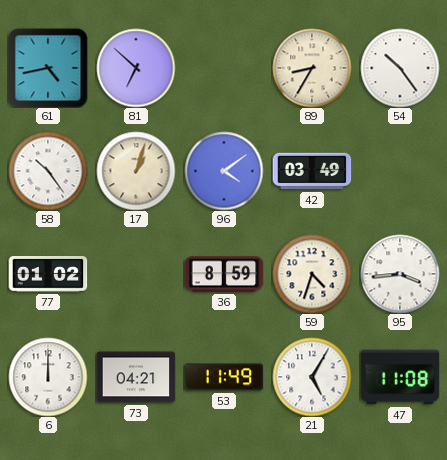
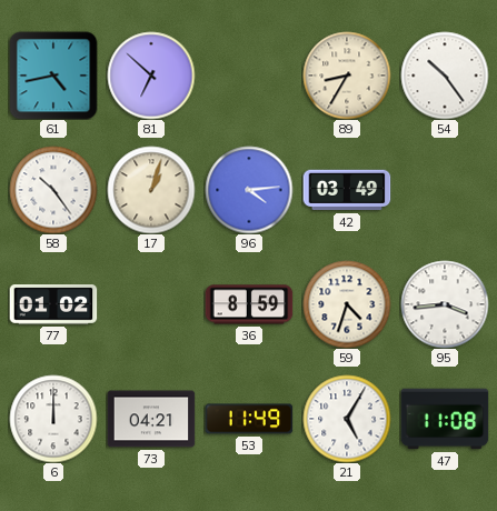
96: 4:09 -> 4:14 (249, 190)
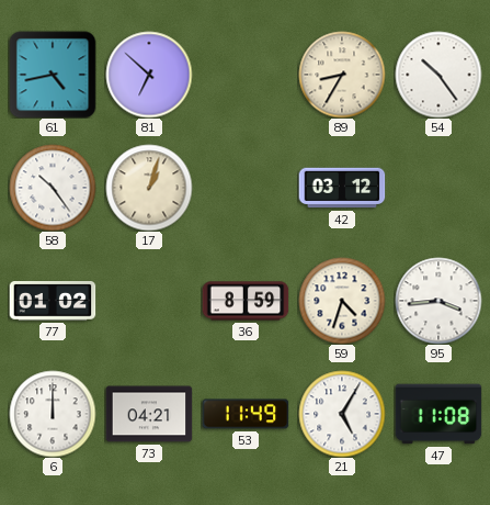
96: 4:14 -> none (249, 190)
42: 03:49 -> 03:12 (342, 188)
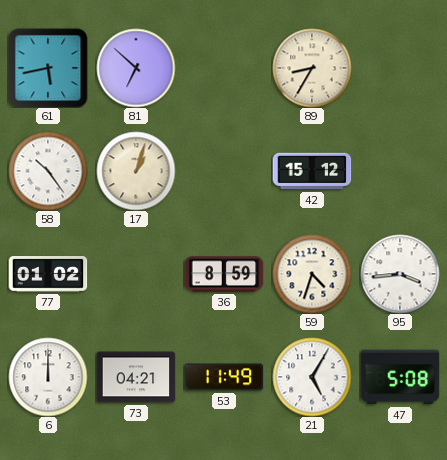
61: 4:43 -> 5:43 (48, 68)
54: 10:24 -> none (438, 75)
42: 03:12 -> 15:12 (312, 171)
47: 11:08 -> 5:08 (400, 377)
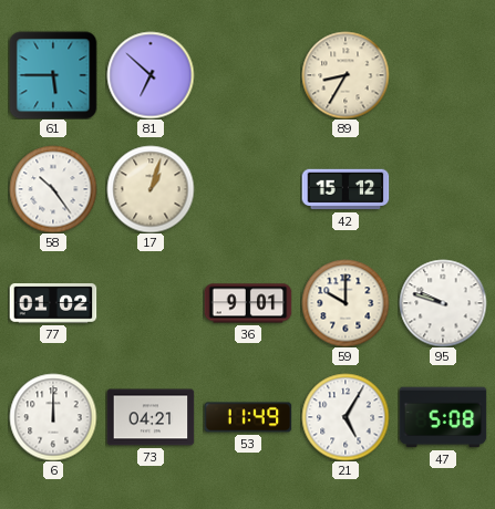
61: 5:43 -> 5:45 (53, 75)
36: 8:59 -> 9:01 (248, 303)
59: 4:33 -> 10:00 (346, 303)
95: 3:44 -> 9:48 (443, 303)
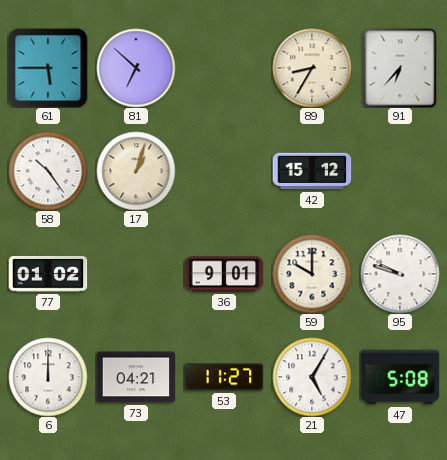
91: none -> 6:37 (400, 68)
53: 11:49 -> 11:27 (224, 377)
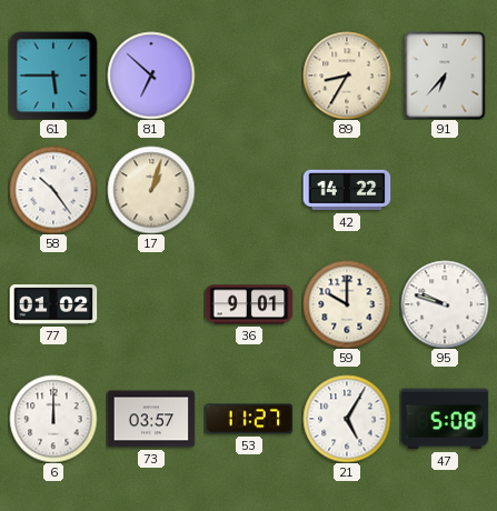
42: 15:12 -> 14:22 (347, 190)
73: 04:21 -> 03:57 (151, 419)
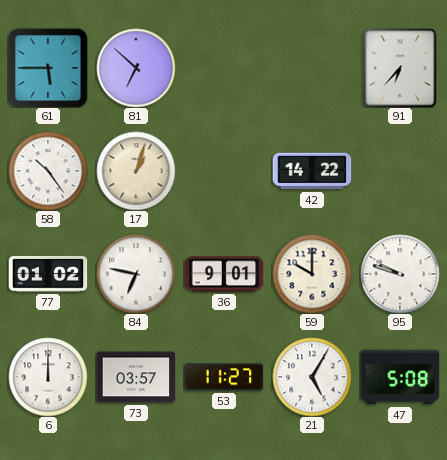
89: 8:35 -> none (347, 76)
84: none -> 6:47 (136, 274)
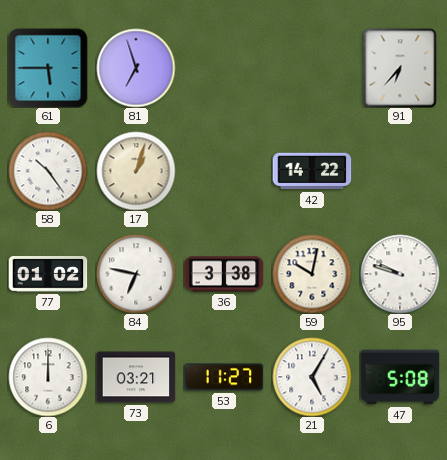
81: 6:52 -> 6:57 (136, 68)
36: 9:01 -> 3:38 (224, 274)
59: 10:00 -> 10:02 (312, 274)
73: 03:57 -> 03:21 (136, 377)
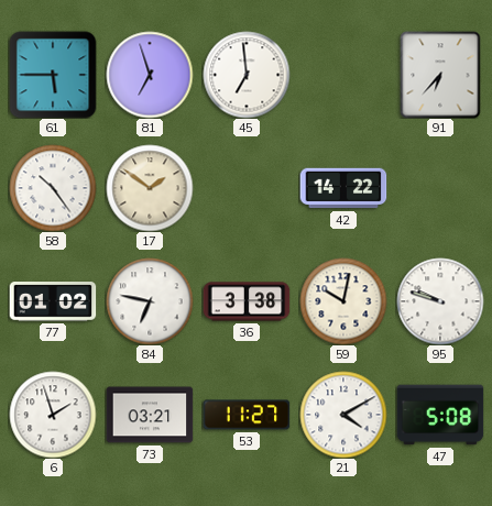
45: none -> 6:59 (247, 75)
17: 1:03 -> 1:51 (150, 188)
6: 12:00 -> 1:57 (53, 415)
21: 5:05 -> 4:10 (343, 415)
